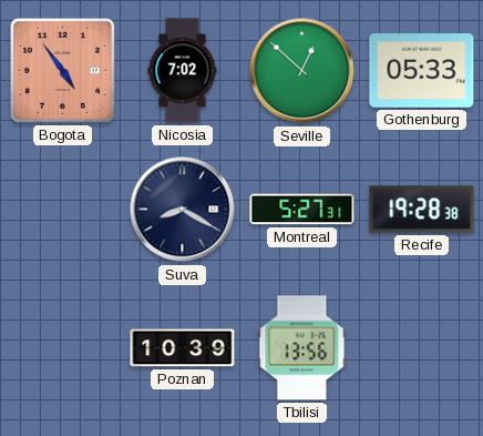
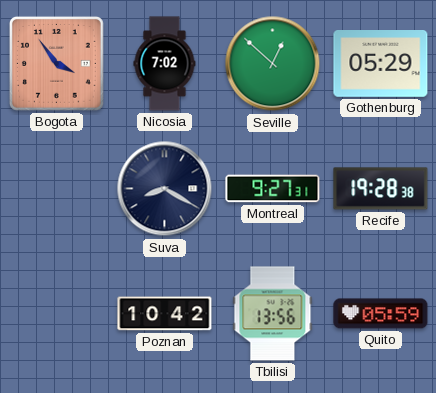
Bogota: 4:54 -> 3:54 (56, 63)
Gothenburg: 05:33 -> 05:29 (381, 64)
Montreal: 5:27 -> 9:27 (273, 189)
Poznan: 10:39 -> 10:42 (165, 314)
Quito: none -> 05:59 (381, 314)
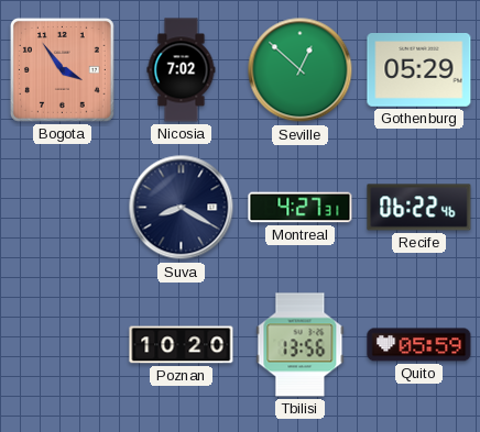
Montreal: 9:27 -> 4:27 (301, 208)
Recife: 19:28 -> 06:22 (419, 208)
Poznan: 10:42 -> 10:20 (182, 345)
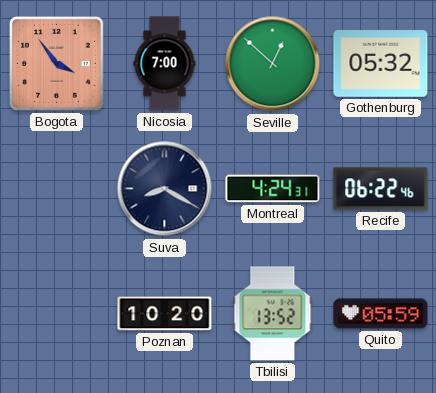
Nicosia: 7:02 -> 7:00 (165, 64)
Gothenburg: 05:29 -> 05:32 (381, 64)
Montreal: 4:27 -> 4:24 (273, 189)
Tbilisi: 13:56 -> 13:52 (273, 314)
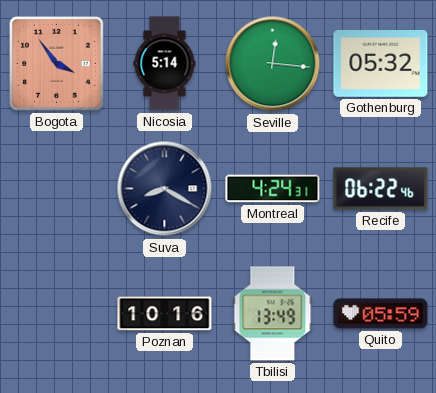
Nicosia: 7:00 -> 5:14 (165, 64)
Seville: 12:52 -> 12:16 (273, 64)
Poznan: 10:20 -> 10:16 (165, 314)
Tbilisi: 13:52 -> 13:49 (273, 314)
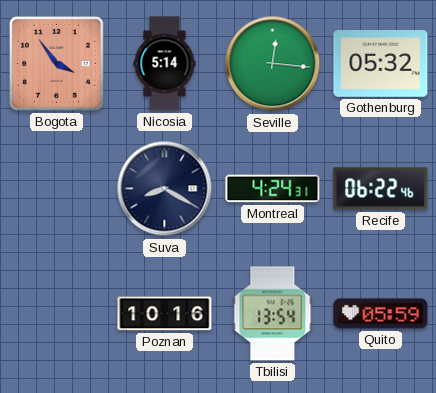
Tbilisi: 13:49 -> 13:54 (273, 314)
